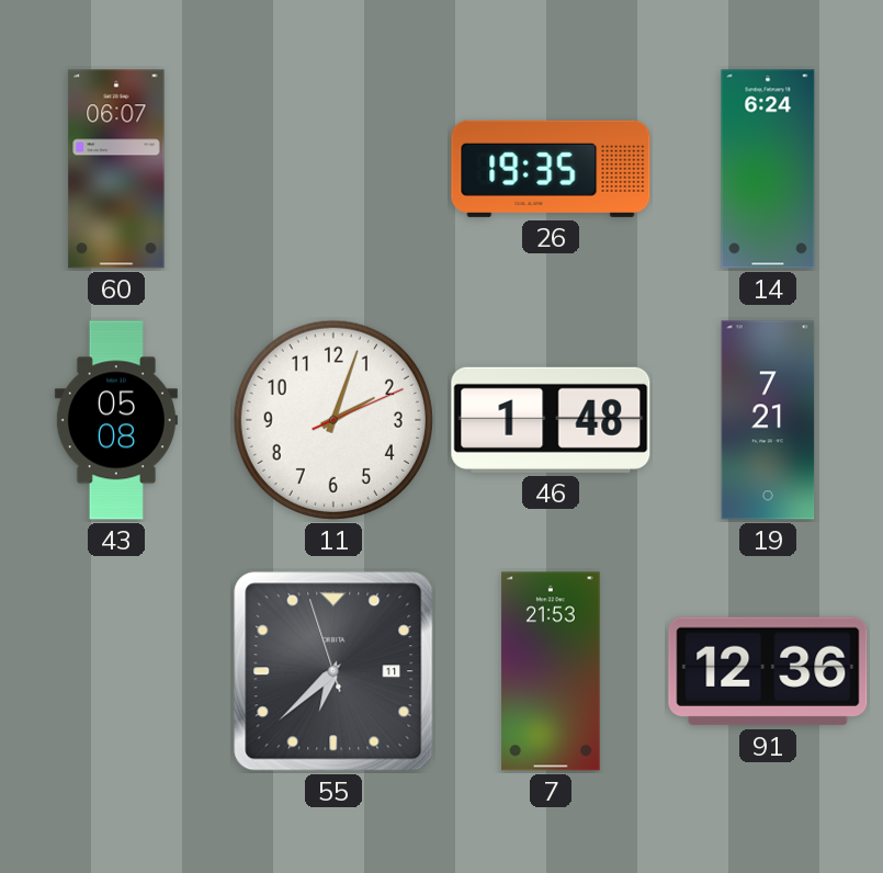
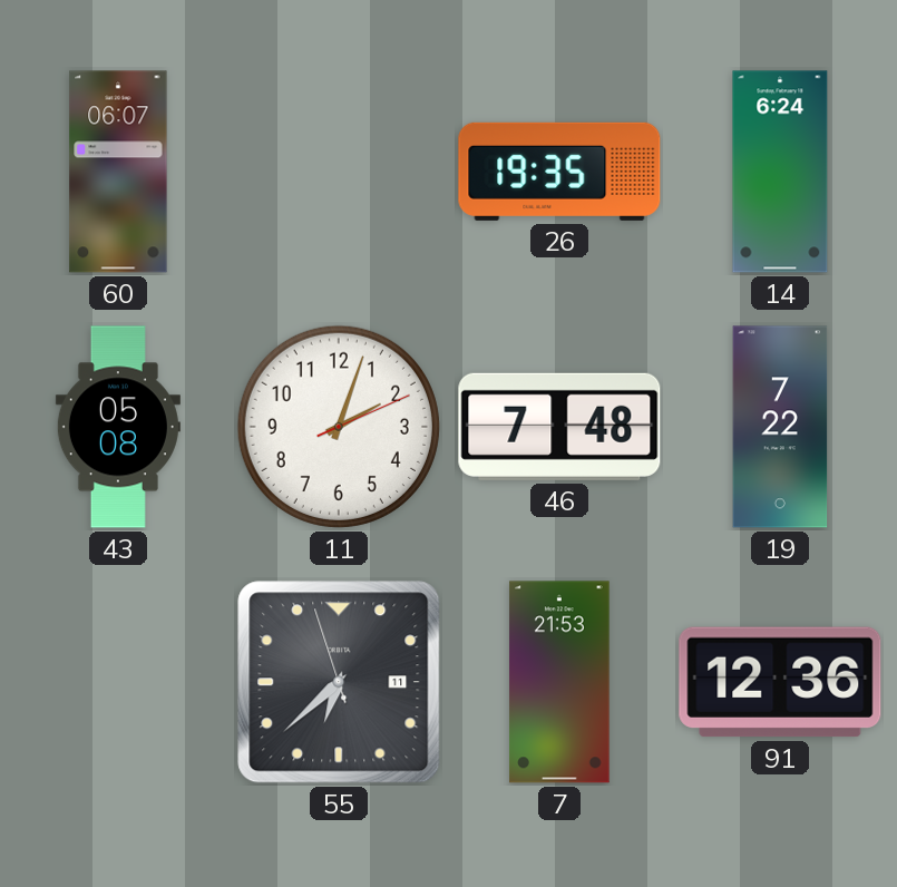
46: 1:48 -> 7:48 (559, 427)
19: 7:21 -> 7:22 (780, 427)
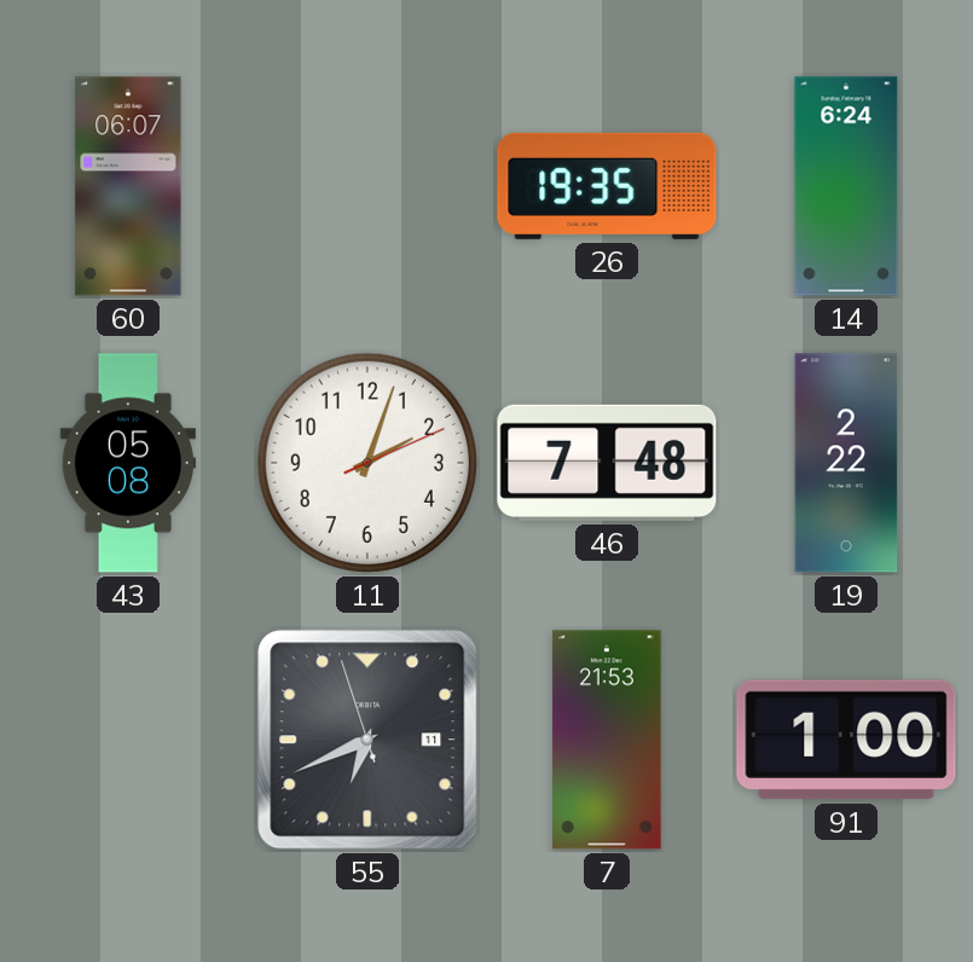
19: 7:22 -> 2:22 (846, 463)
55: 6:37 -> 6:40 (367, 740)
91: 12:36 -> 1:00 (846, 740)
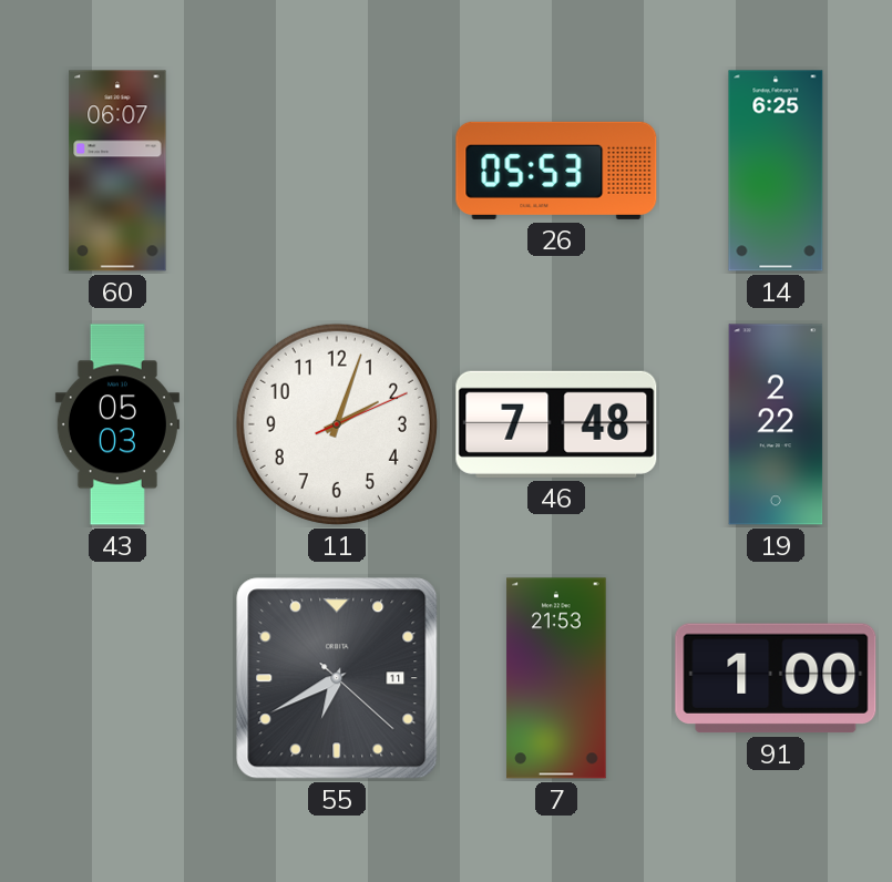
26: 19:35 -> 05:53 (556, 171)
14: 6:24 -> 6:25 (776, 171)
43: 05:08 -> 05:03 (117, 424)
55: 6:40:57 -> 6:40:22 (337, 678)
